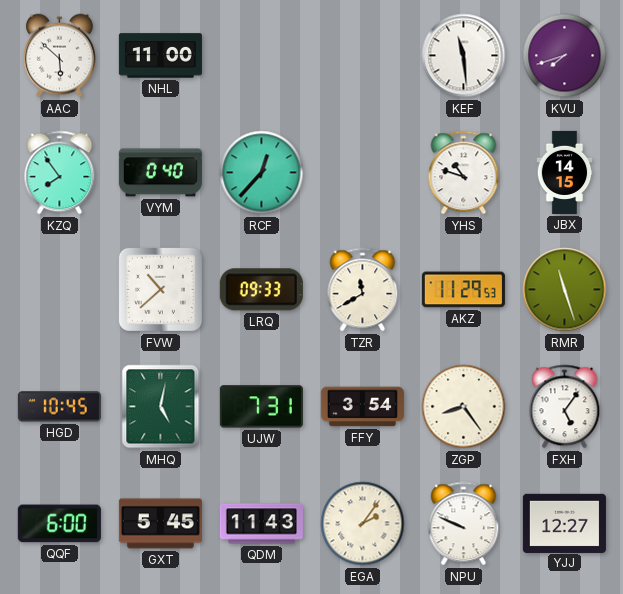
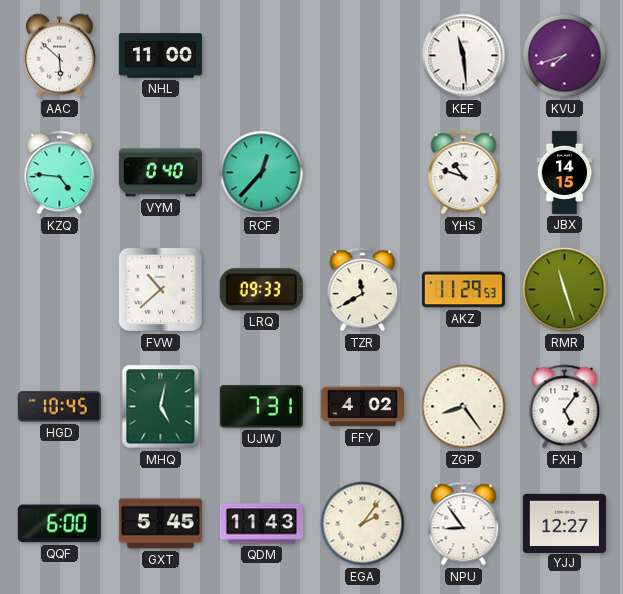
KZQ: 7:54 -> 4:46 (60, 173)
FFY: 3:54 -> 4:02 (362, 407)
NPU: 9:49 -> 8:54 (464, 524)
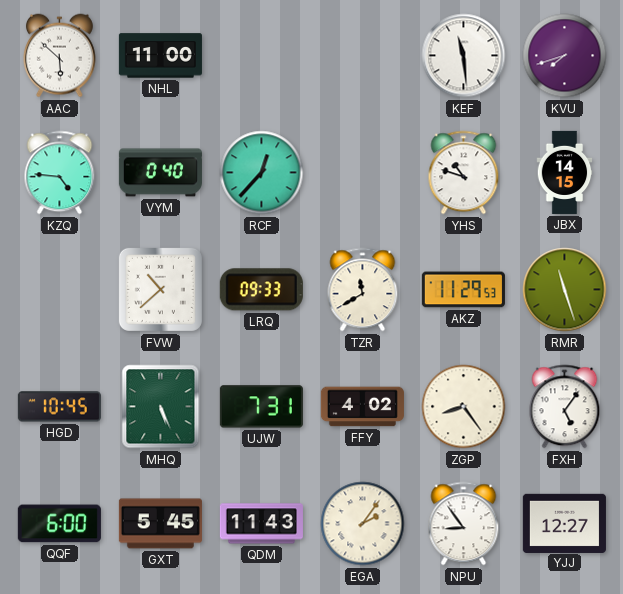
MHQ: 5:02 -> 5:26 (161, 407)
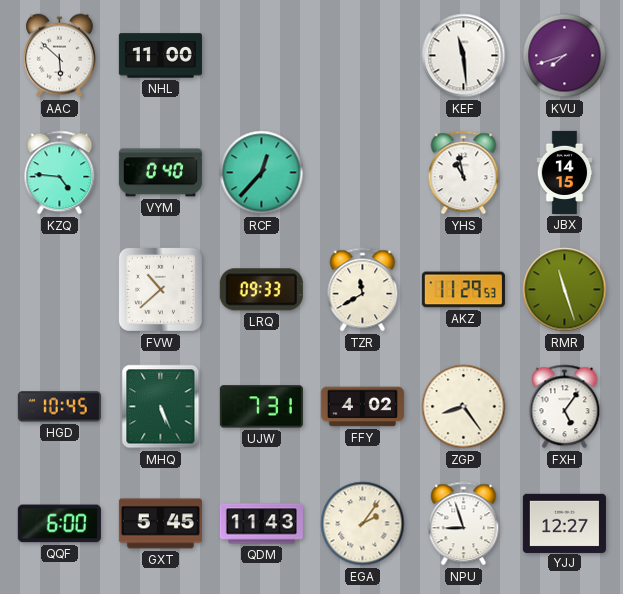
YHS: 10:48 -> 10:58 (464, 173)
NPU: 8:54 -> 8:57 (464, 524)
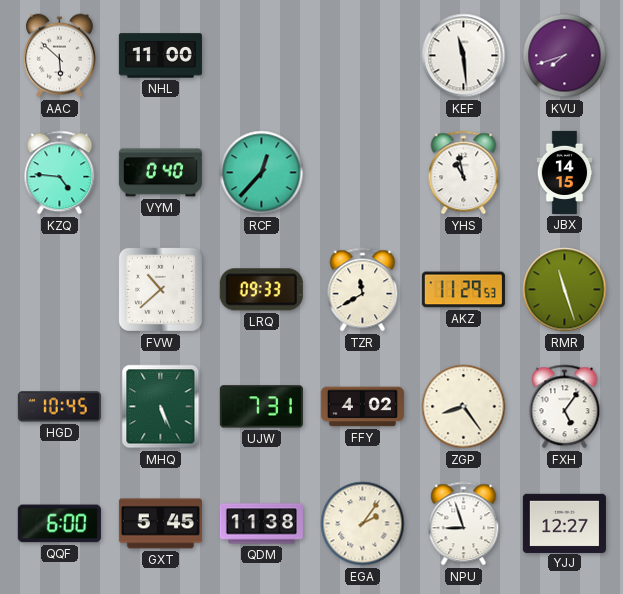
QDM: 11:43 -> 11:38 (261, 524)
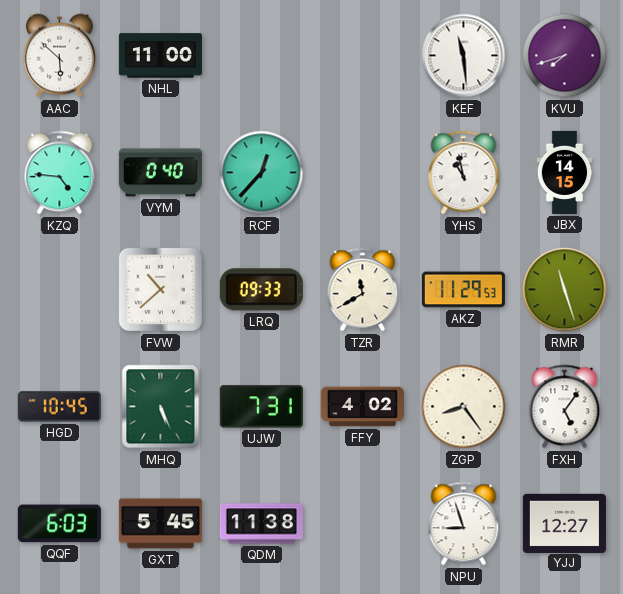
QQF: 6:00 -> 6:03 (59, 524)
EGA: 2:06 -> none (363, 524)
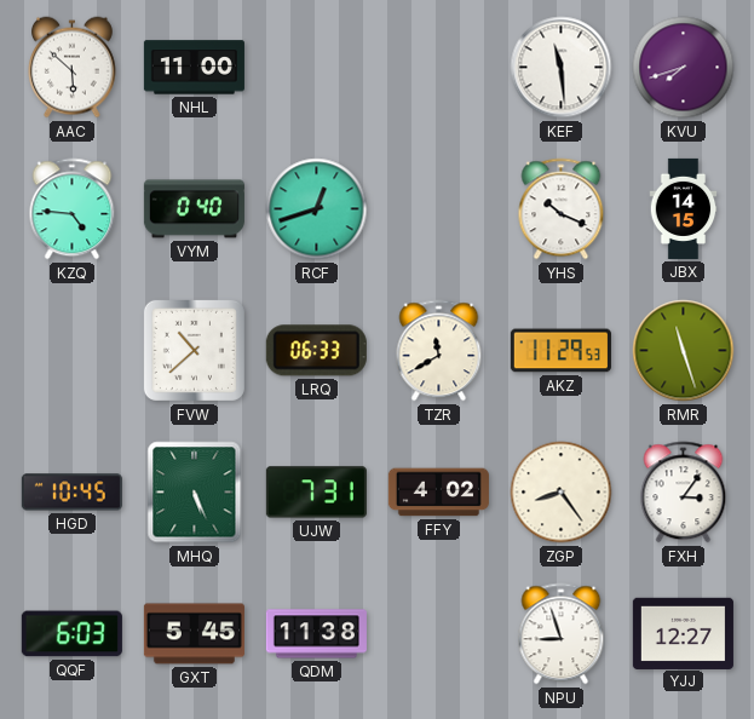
RCF: 12:37 -> 12:42 (317, 209)
YHS: 10:58 -> 10:19 (562, 209)
LRQ: 09:33 -> 06:33 (316, 351)
FXH: 5:06 -> 3:06 (684, 493)
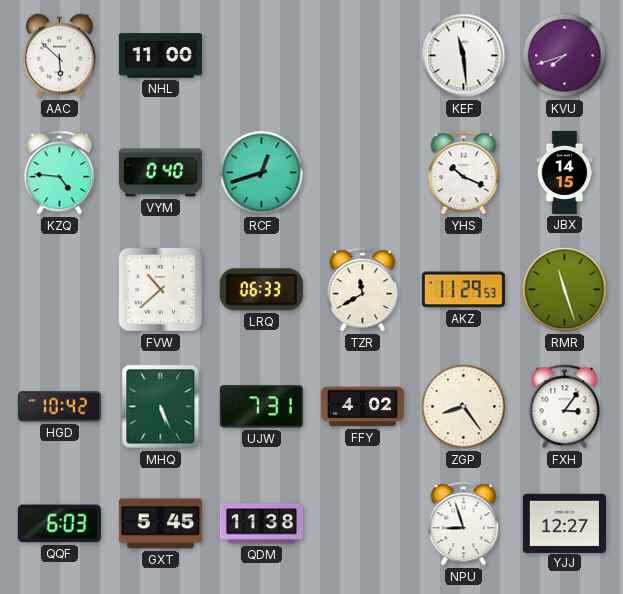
HGD: 10:45 -> 10:42 (59, 407)
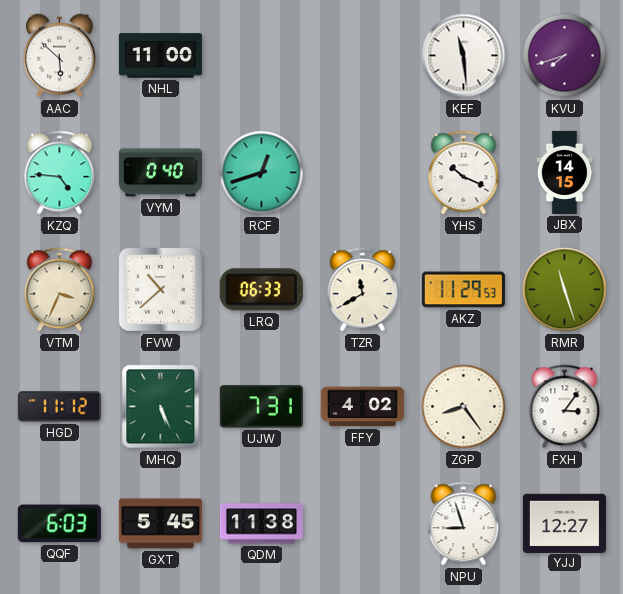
VTM: none -> 3:34 (60, 290)
HGD: 10:42 -> 11:12 (59, 407)
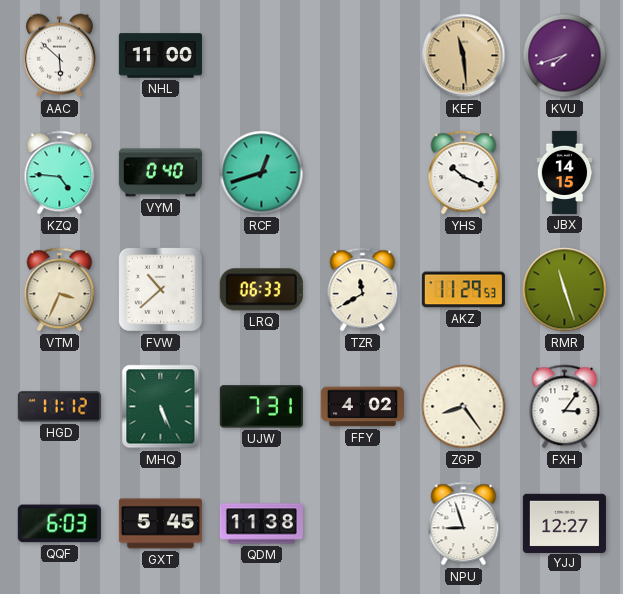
KEF dial: white -> champagne (464, 56)
